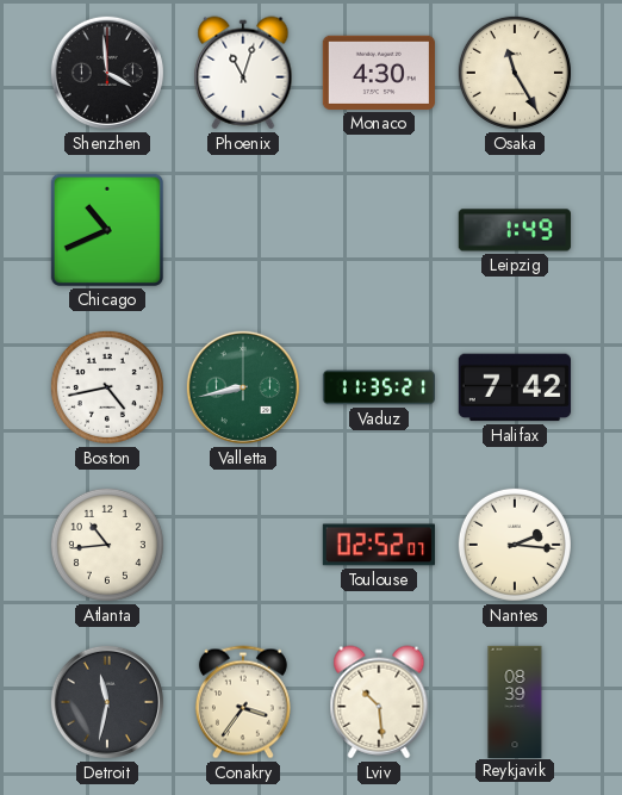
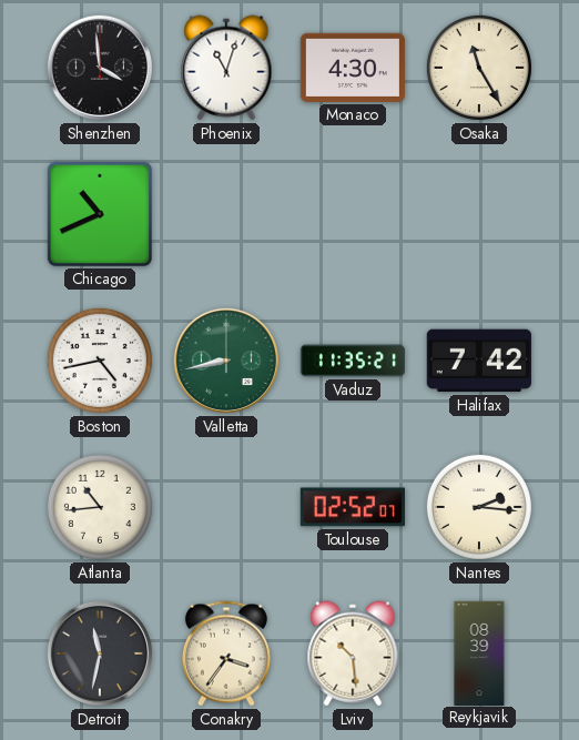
Leipzig: 1:49 -> none (515, 230)
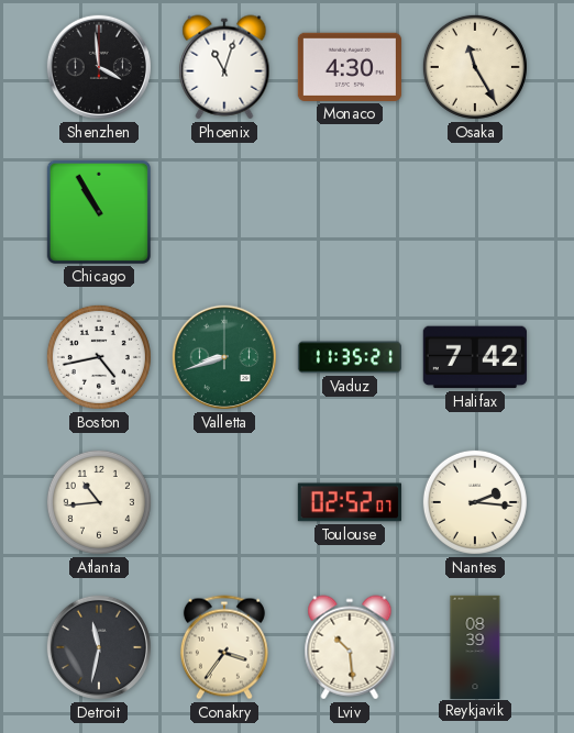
Chicago: 10:41 -> 10:55 (99, 212)
Valletta: 8:43 -> 8:42 (224, 357)
